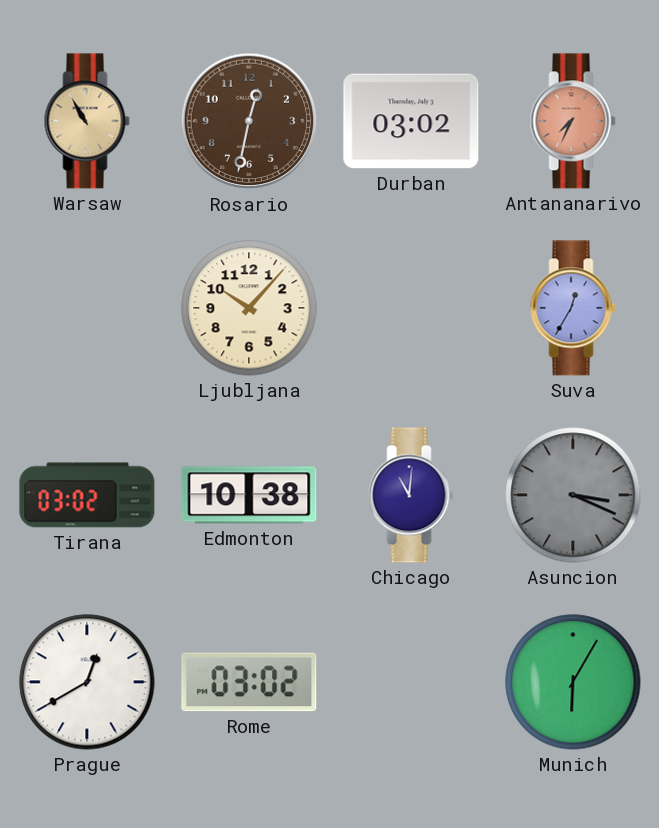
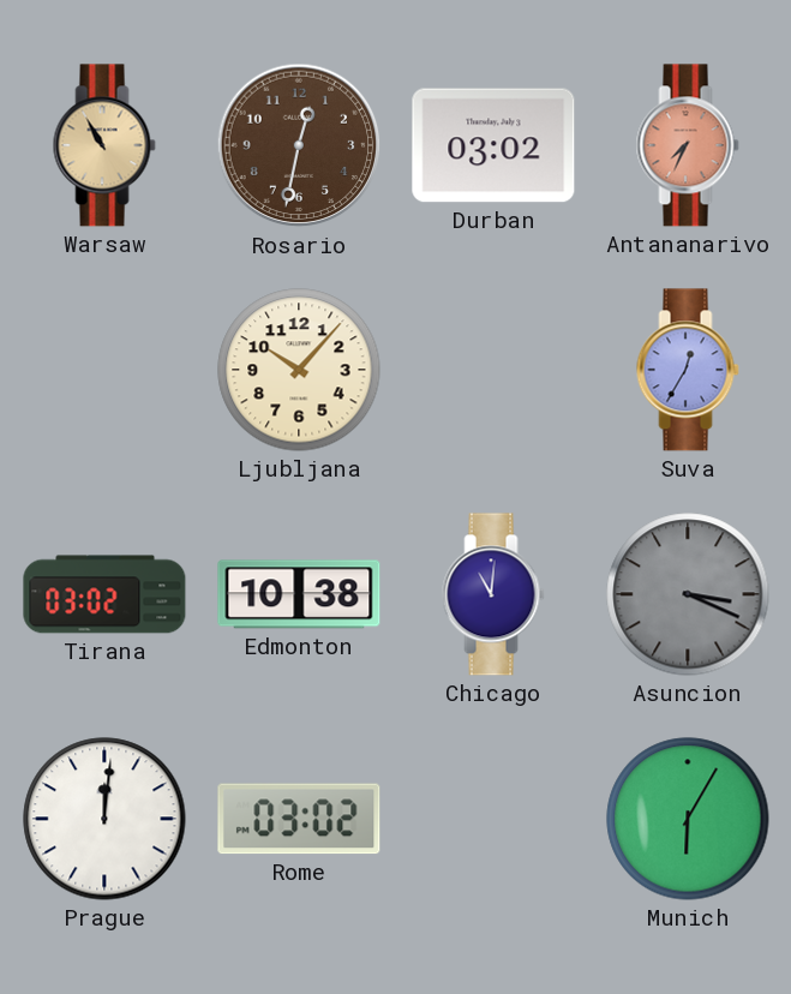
Prague: 12:40 -> 12:01 (104, 819)
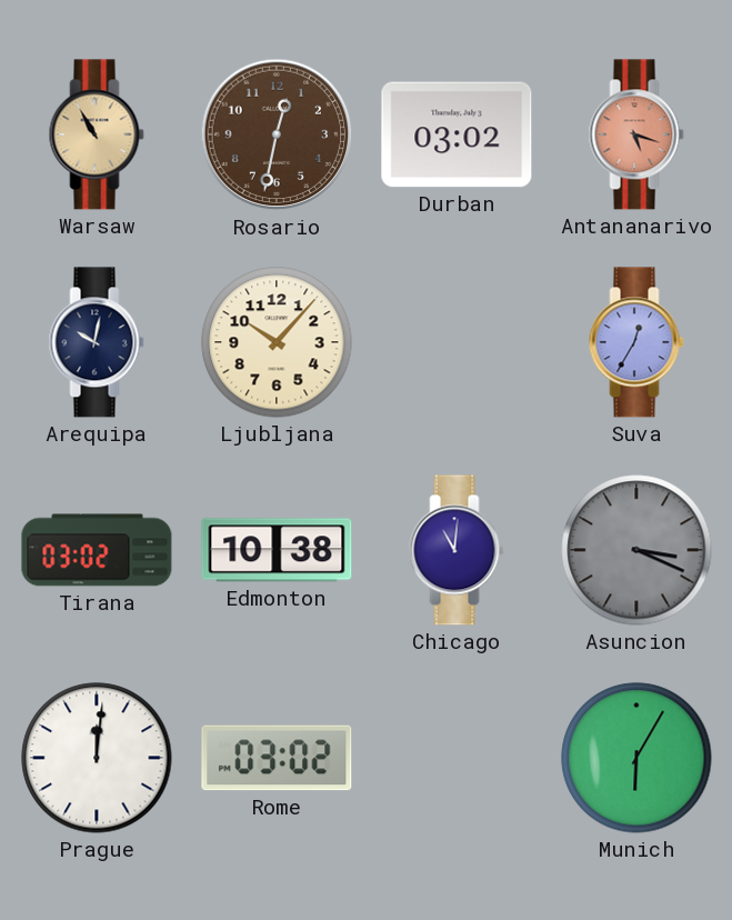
Antananarivo: 7:34 -> 5:18 (636, 134)
Arequipa: none -> 10:02 (97, 342)
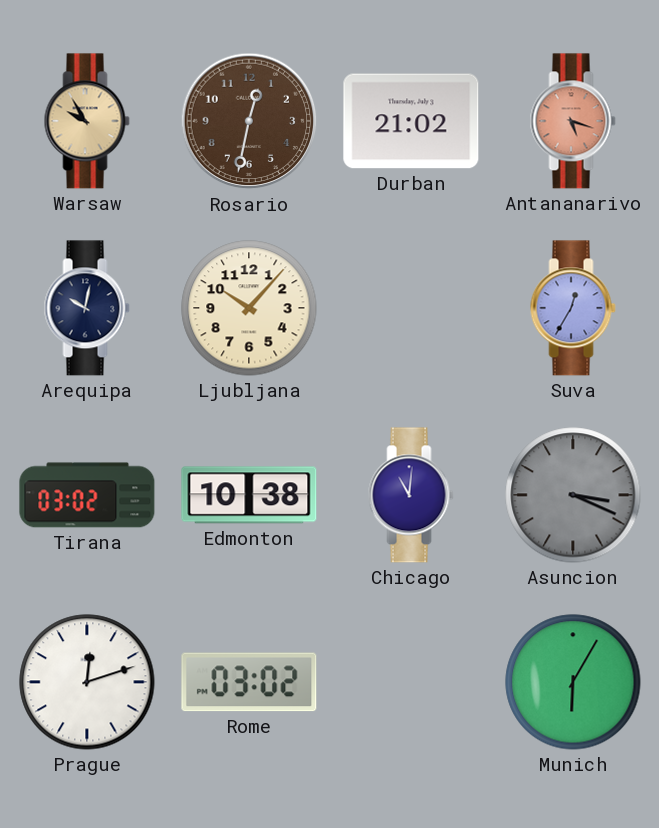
Warsaw: 10:55 -> 9:55 (87, 121)
Durban: 03:02 -> 21:02 (411, 121)
Prague: 12:01 -> 12:12 (87, 682)
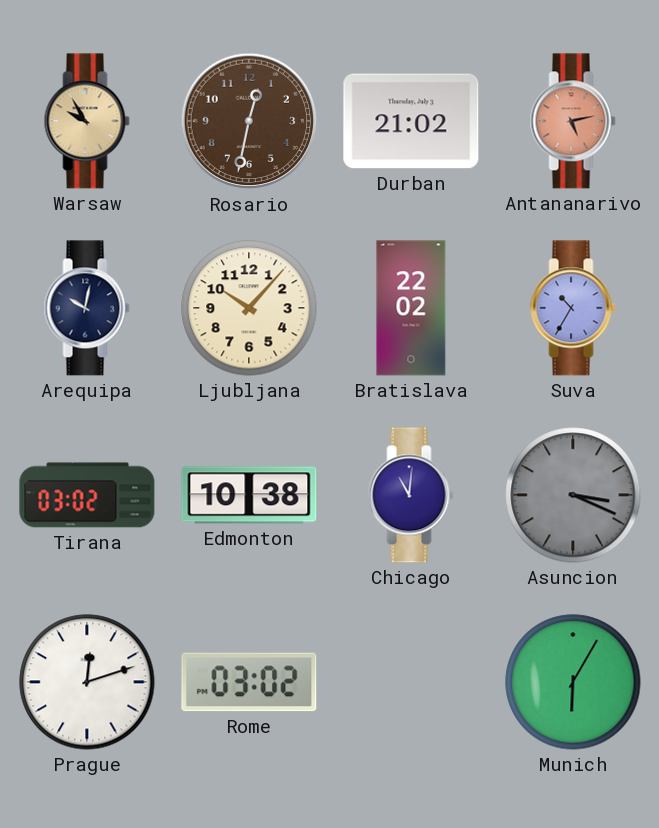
Antananarivo: 5:18 -> 5:13 (573, 121)
Bratislava: none -> 22:02 (411, 308)
Suva: 12:35 -> 10:35 (573, 308)
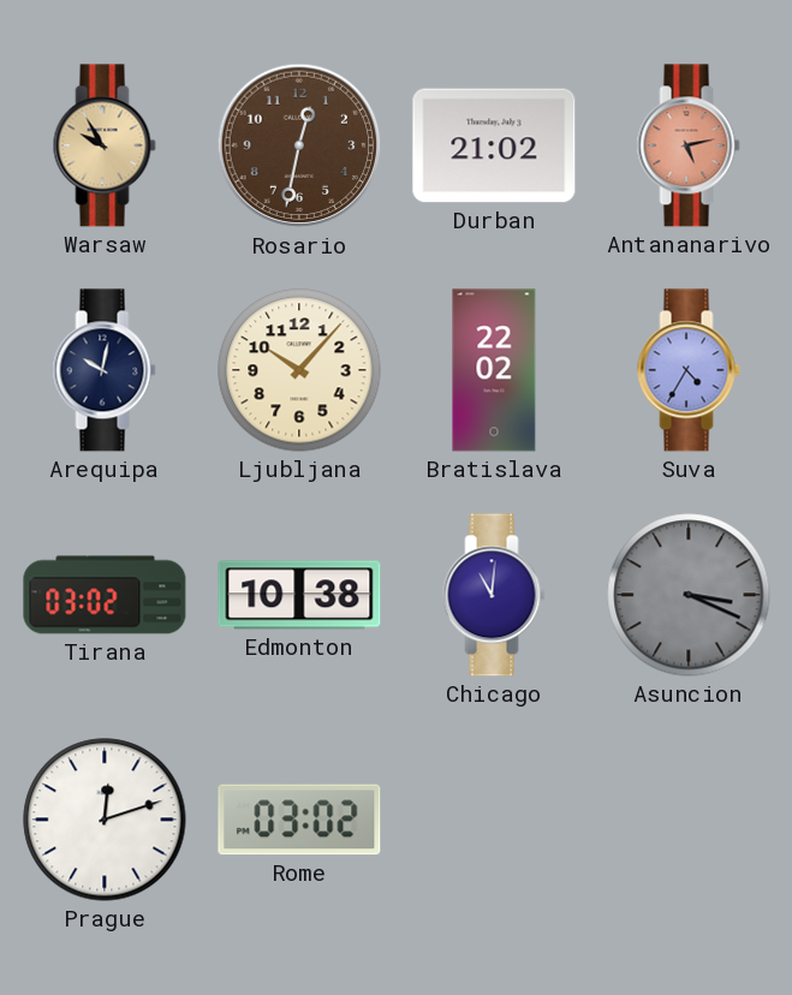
Suva: 10:35 -> 4:35 (689, 370)
Munich: 6:05 -> none (573, 682)
